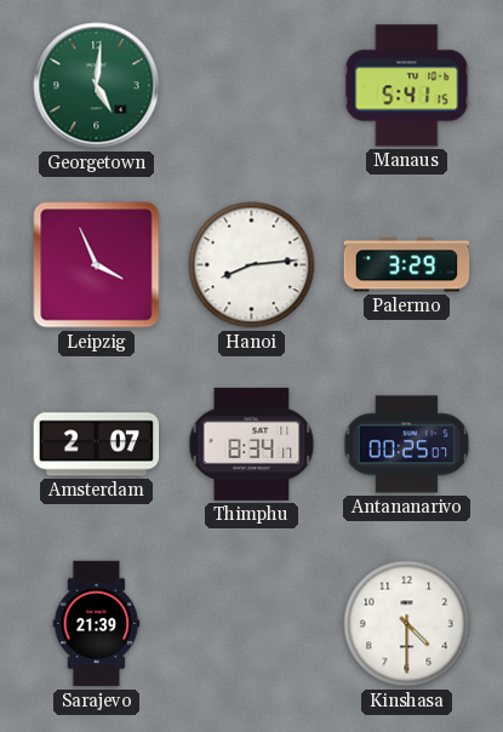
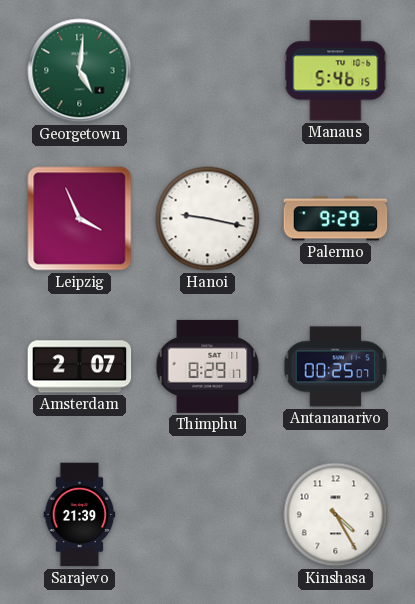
Manaus: 5:41 -> 5:46 (336, 71)
Hanoi: 8:14 -> 9:17 (208, 219)
Palermo: 3:29 -> 9:29 (336, 219)
Thimphu: 8:34 -> 8:29 (208, 366)
Kinshasa: 4:30 -> 4:25 (336, 515)
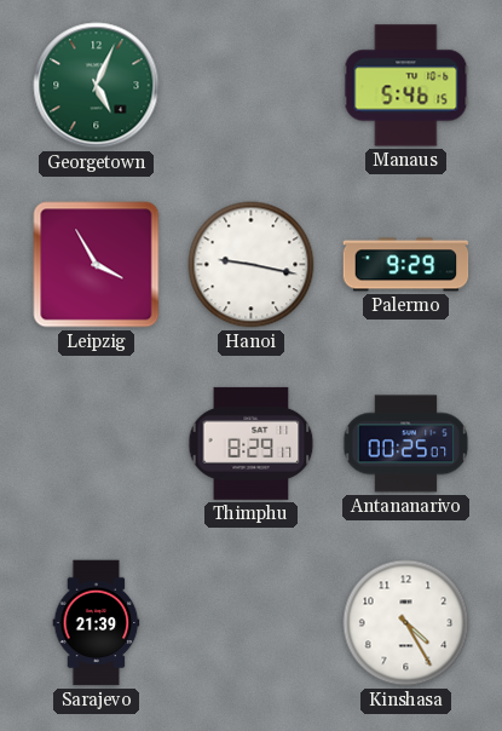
Georgetown: 5:01 -> 5:04 (97, 86)
Leipzig: 3:56 -> 3:55 (97, 265)
Amsterdam: 2:07 -> none (80, 367)
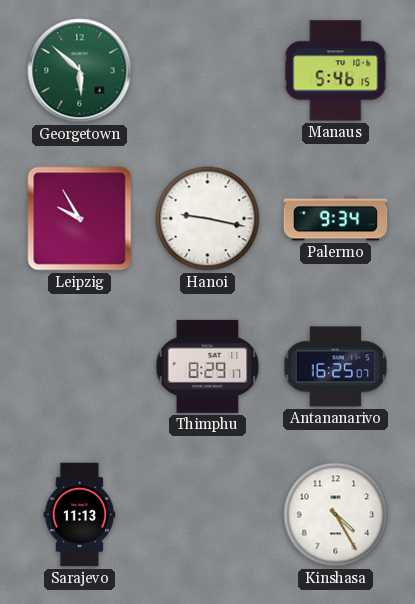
Georgetown: 5:04 -> 5:52 (80, 71)
Leipzig: 3:55 -> 9:55 (80, 219)
Palermo: 9:29 -> 9:34 (336, 219)
Antananarivo: 00:25 -> 16:25 (336, 367)
Sarajevo: 21:39 -> 11:13 (80, 515)
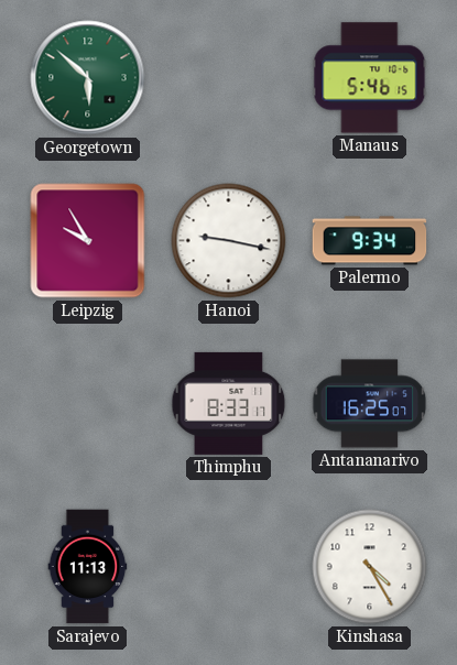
Thimphu: 8:29 -> 8:33 (229, 403)
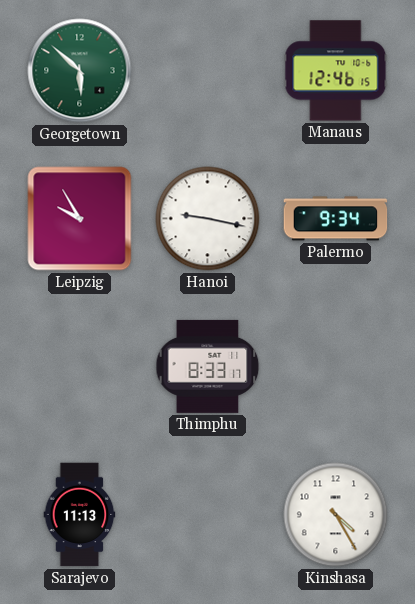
Manaus: 5:46 -> 12:46 (336, 71)
Antananarivo: 16:25 -> none (370, 404)
